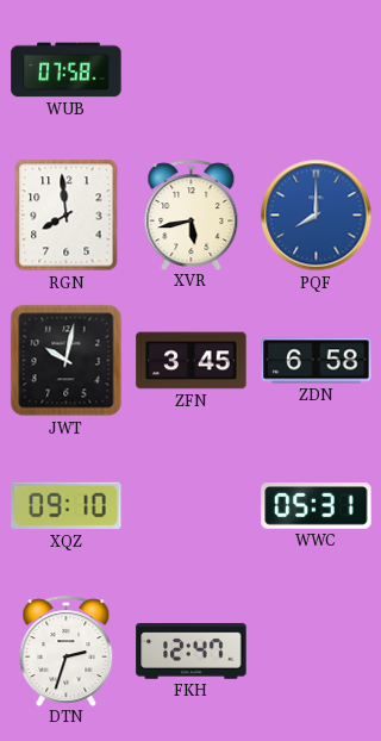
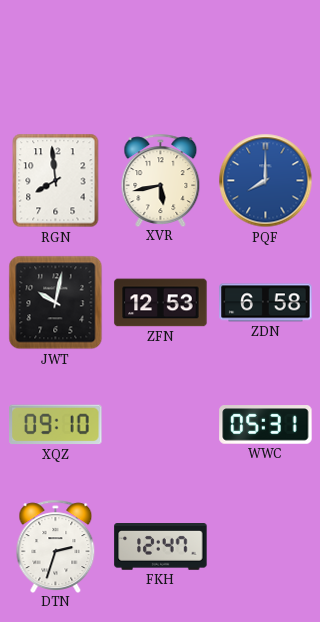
WUB: 07:58 -> none (67, 70)
ZFN: 3:45 -> 12:53 (161, 303)
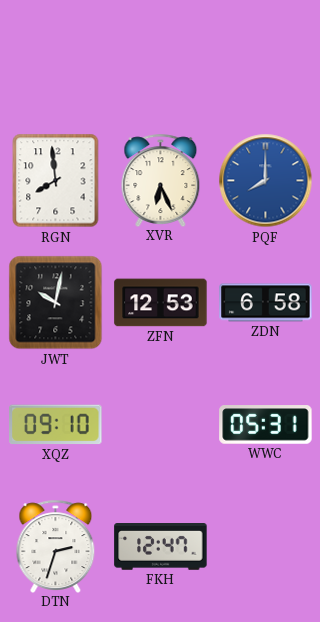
XVR: 5:43 -> 6:26 (161, 180)
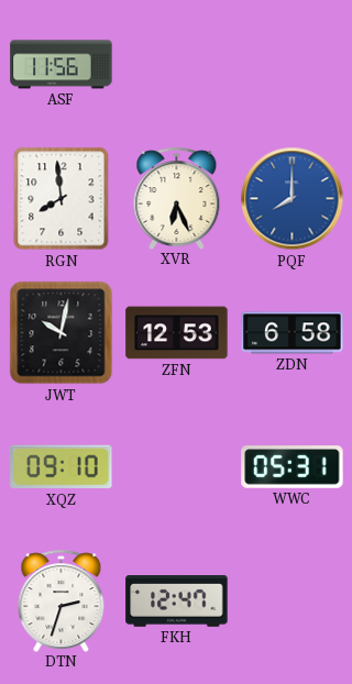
ASF: none -> 11:56 (62, 65)
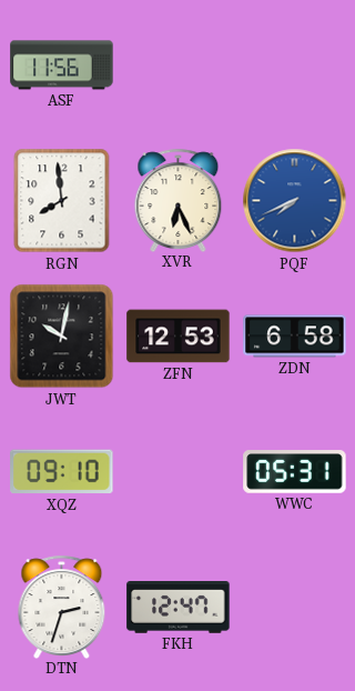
PQF: 8:00 -> 7:41 (295, 201)
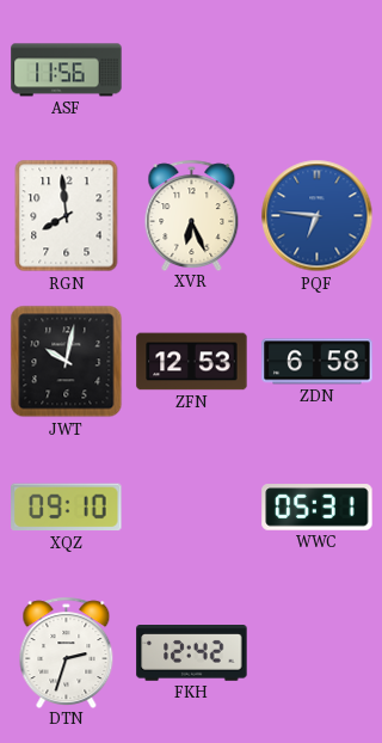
PQF: 7:41 -> 6:46 (318, 216)
FKH: 12:47 -> 12:42 (192, 653)
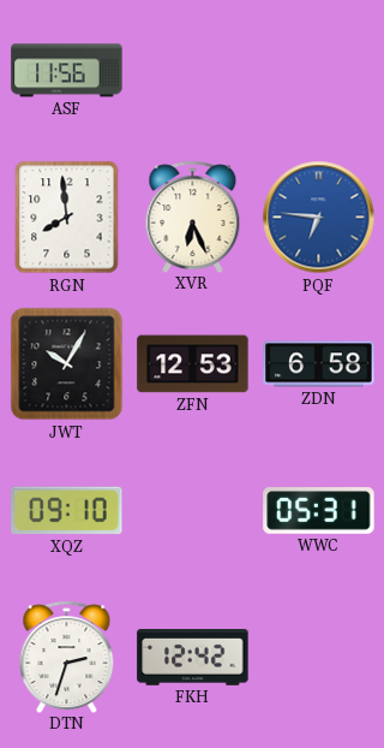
JWT: 10:02 -> 10:05 (67, 364)
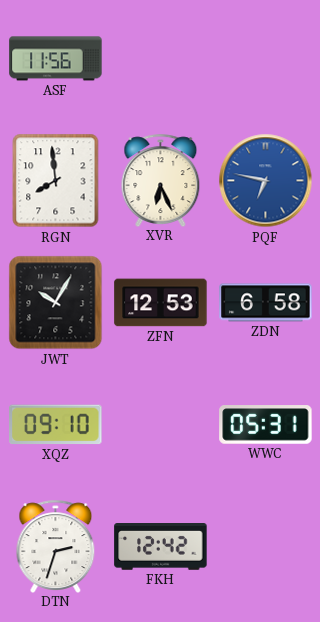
PQF: 6:46 -> 6:47 (266, 181)
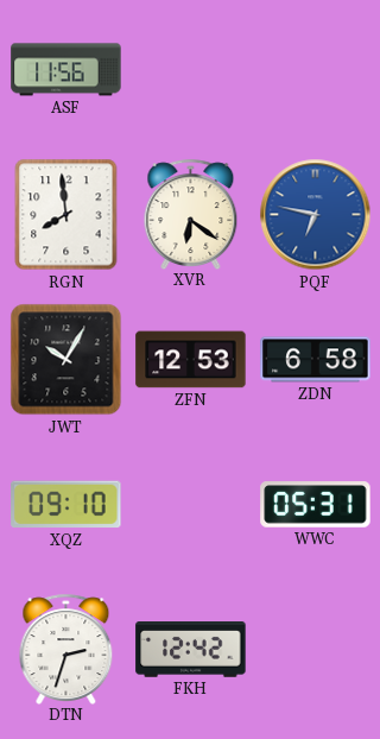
XVR: 6:26 -> 6:21 (191, 214)
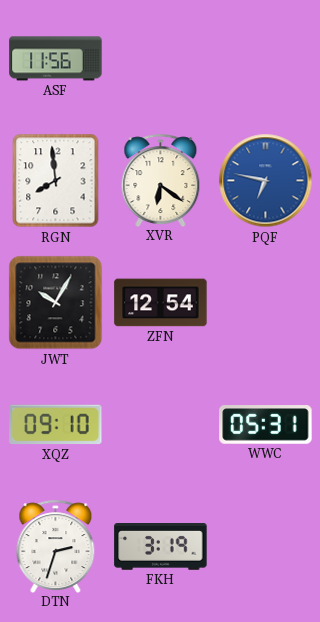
ZFN: 12:53 -> 12:54 (161, 303)
ZDN: 6:58 -> none (316, 360)
FKH: 12:42 -> 3:19 (161, 547)
